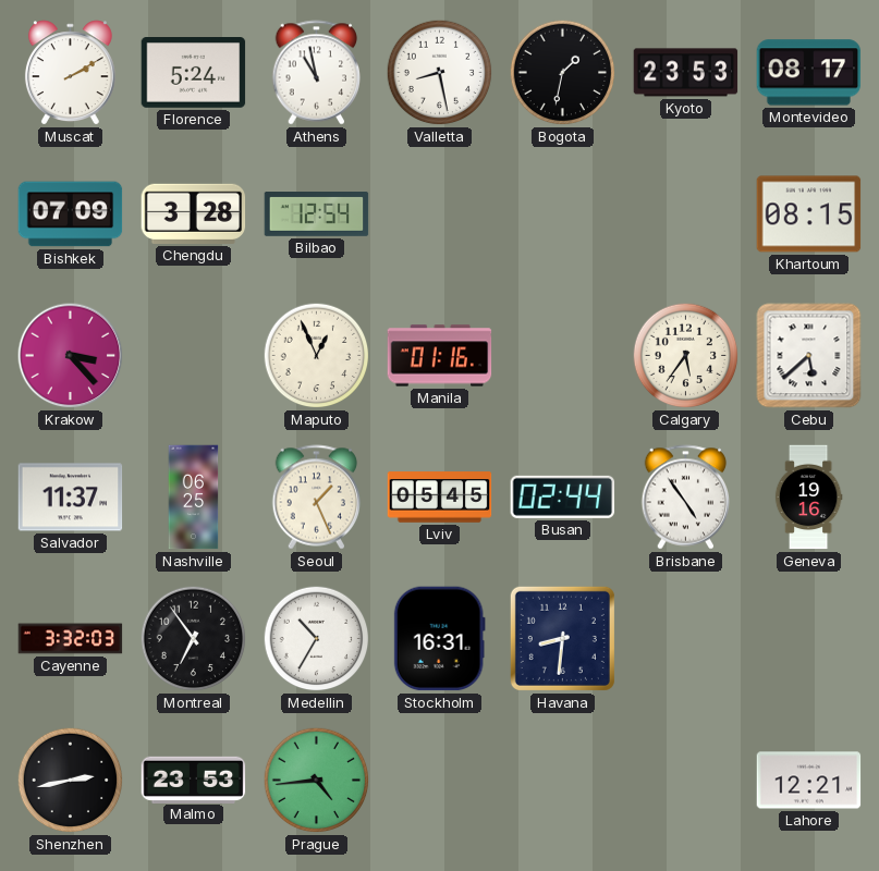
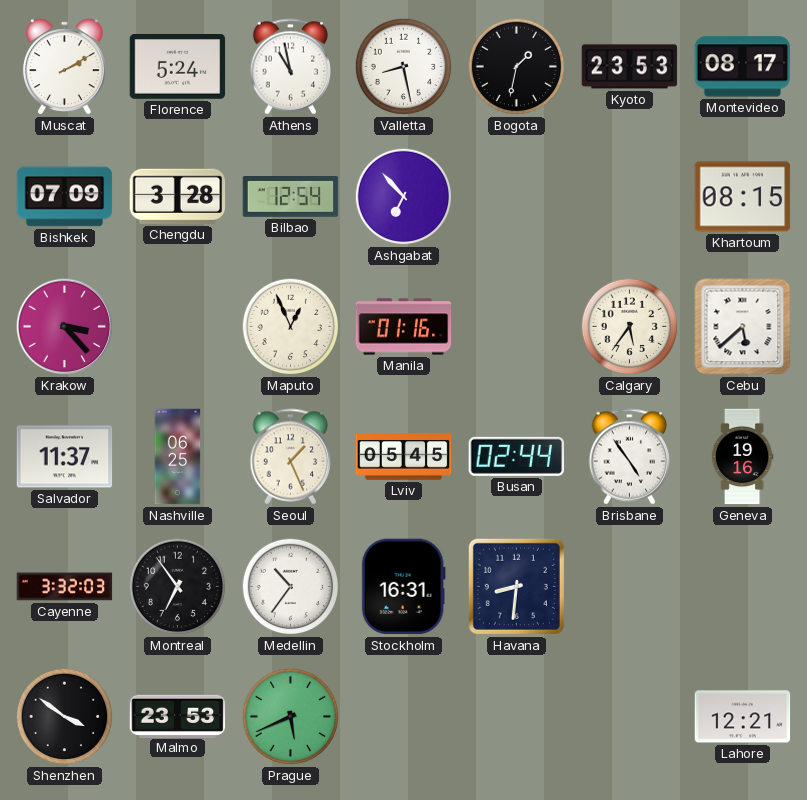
Ashgabat: none -> 6:53 (404, 197)
Medellin: 10:35 -> 10:36 (291, 587)
Shenzhen: 2:43 -> 3:51 (65, 717)
Prague: 4:44 -> 5:41 (291, 717)
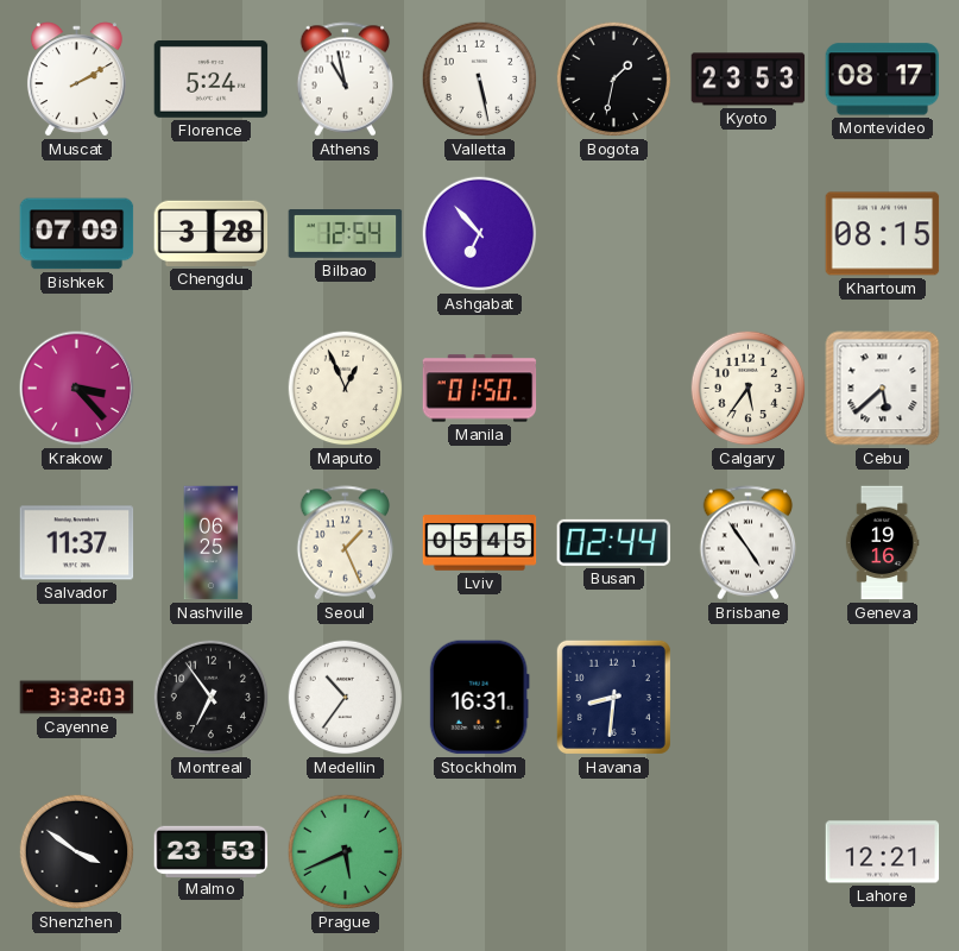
Valletta: 8:28 -> 5:28 (480, 80)
Manila: 01:16 -> 01:50 (480, 389)
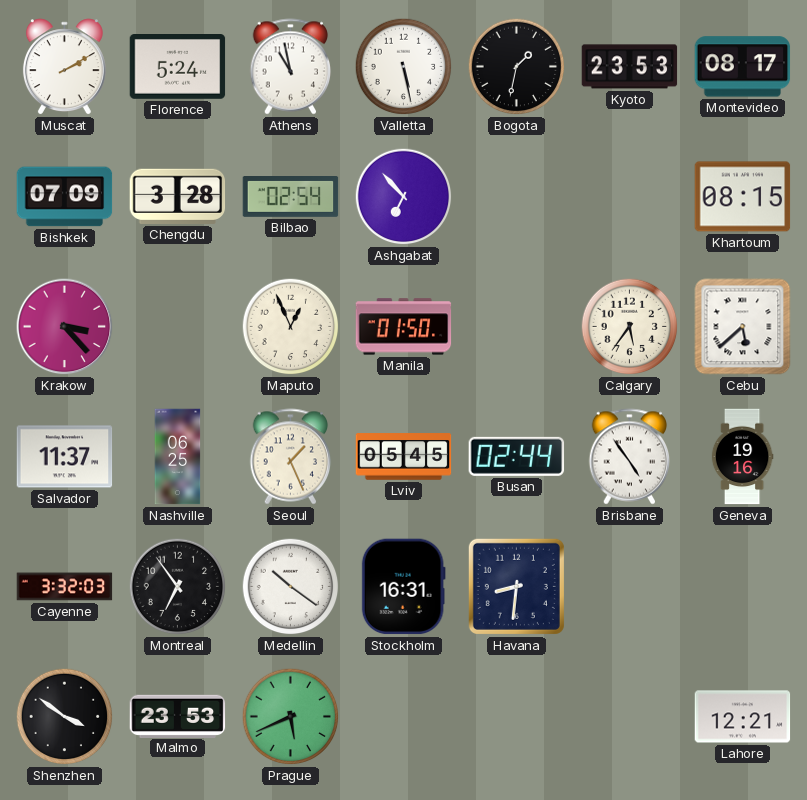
Bilbao: 12:54 -> 02:54 (291, 197)
Medellin: 10:36 -> 10:21 (291, 587)
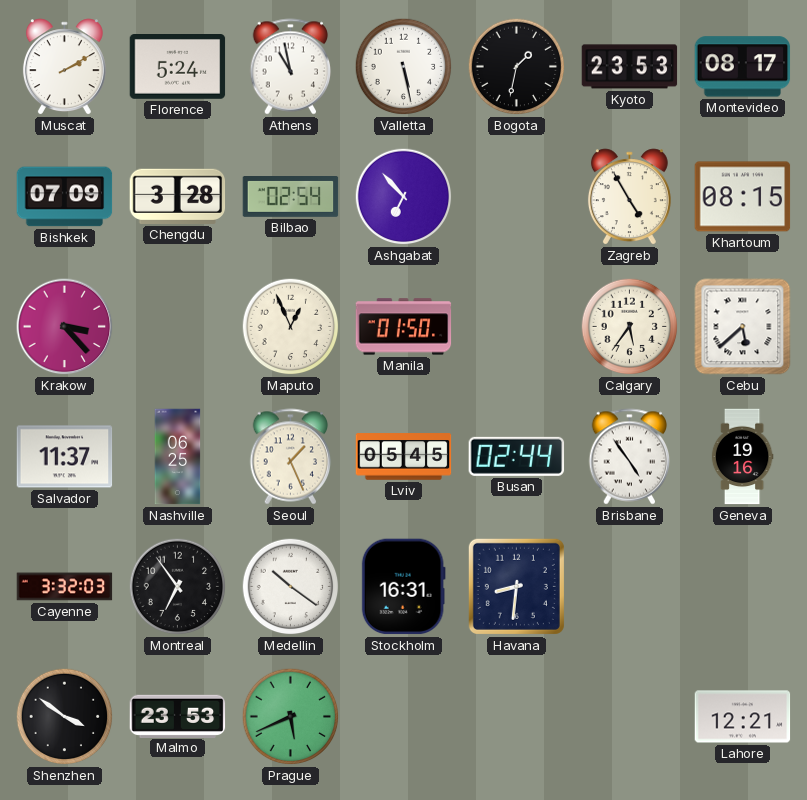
Zagreb: none -> 4:55 (629, 197)
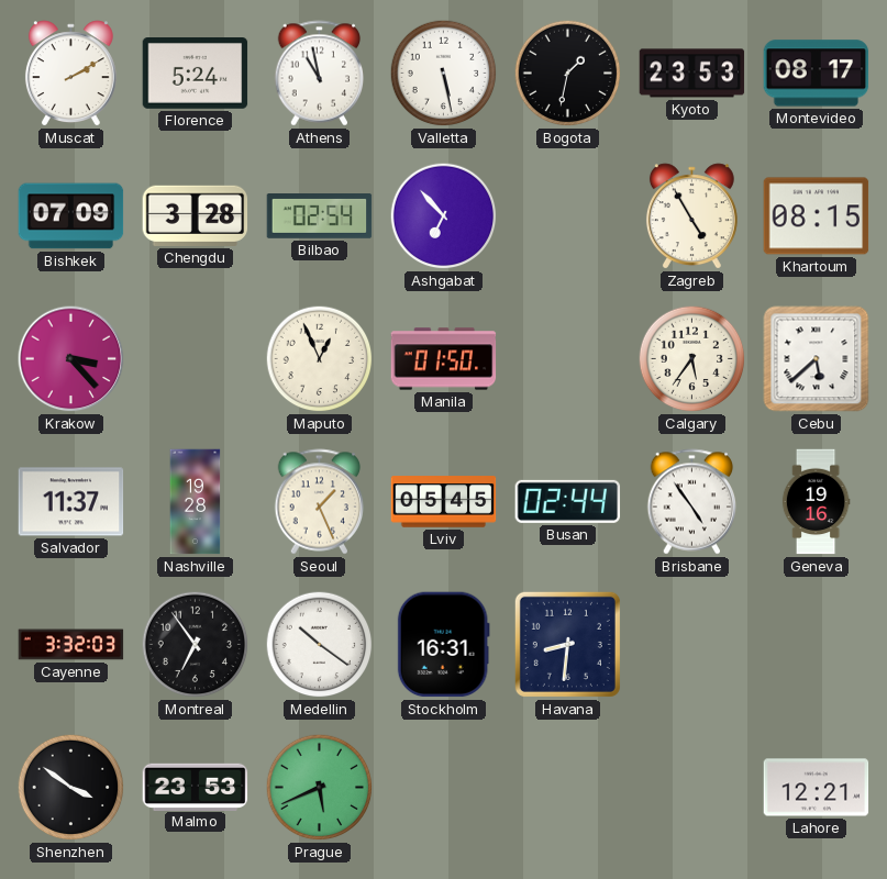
Nashville: 06:25 -> 19:28 (196, 502)
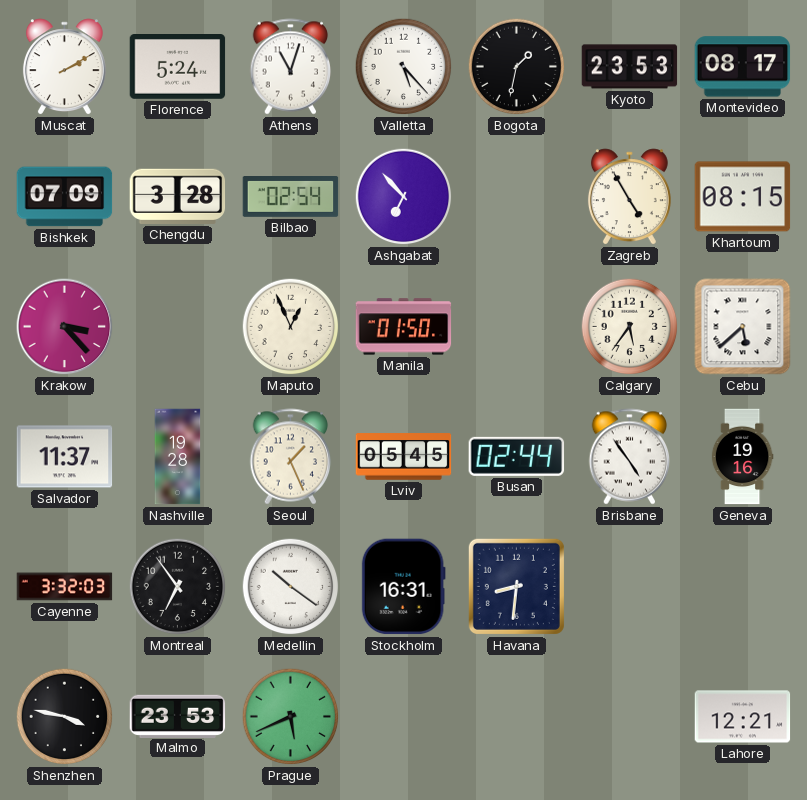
Athens: 10:58 -> 11:03 (291, 67)
Valletta: 5:28 -> 5:23 (404, 67)
Shenzhen: 3:51 -> 3:47 (65, 717)
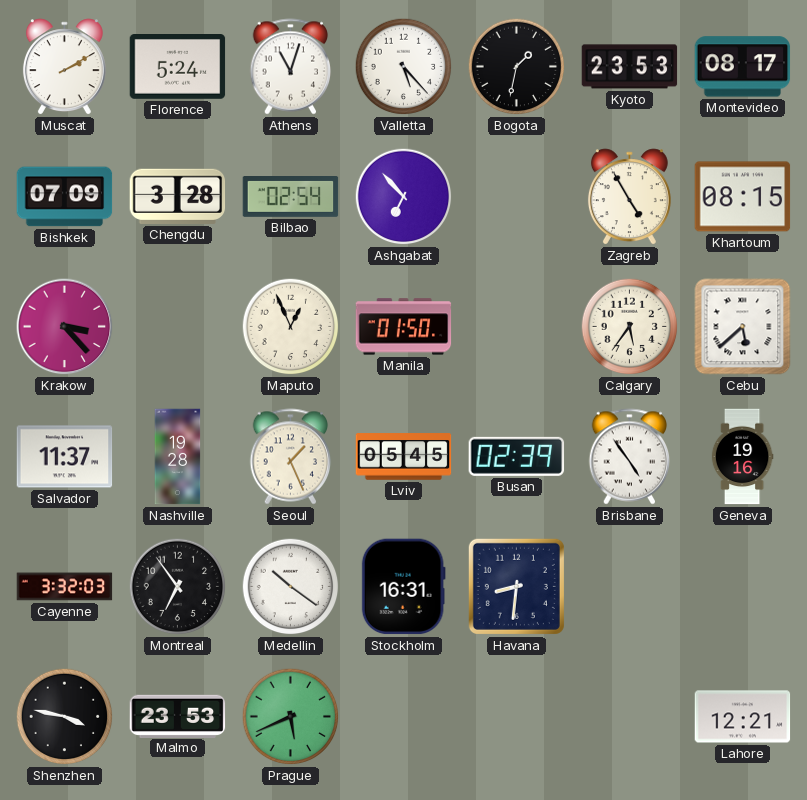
Busan: 02:44 -> 02:39 (517, 456)
